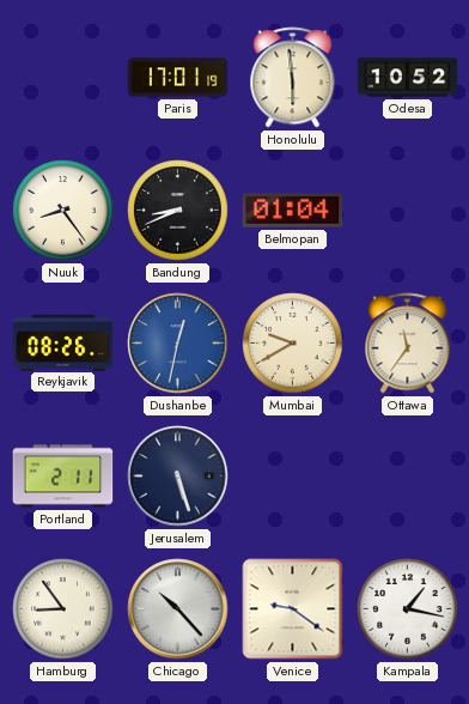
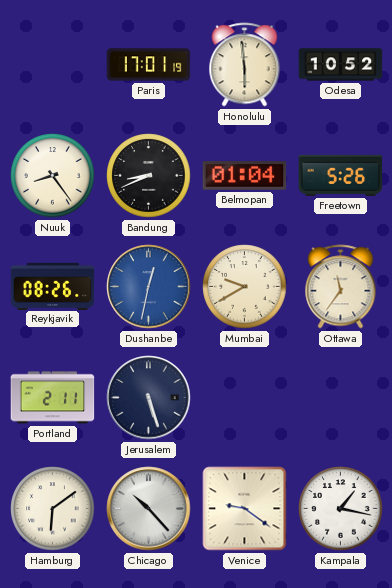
Freetown: none -> 5:26 (341, 175)
Hamburg: 8:54 -> 6:09 (53, 509)
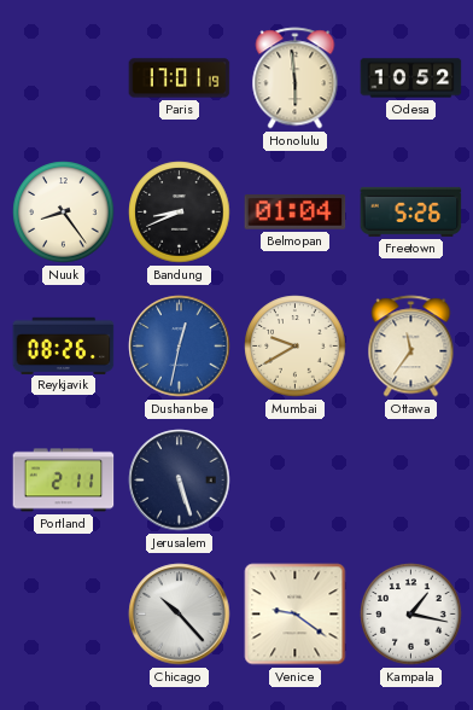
Hamburg: 6:09 -> none (53, 509)
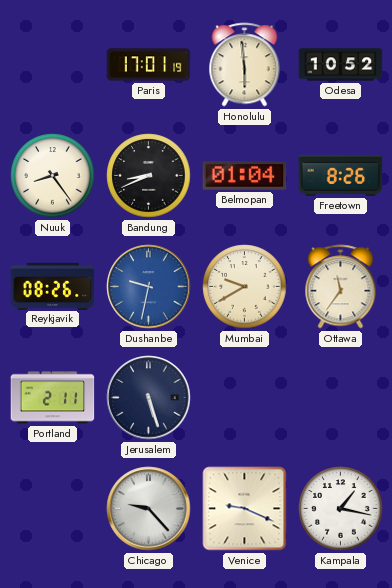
Freetown: 5:26 -> 8:26 (341, 175)
Dushanbe: 12:32 -> 9:32 (149, 287)
Chicago: 10:23 -> 9:23 (149, 509)
Venice: 9:21 -> 9:19 (245, 509)
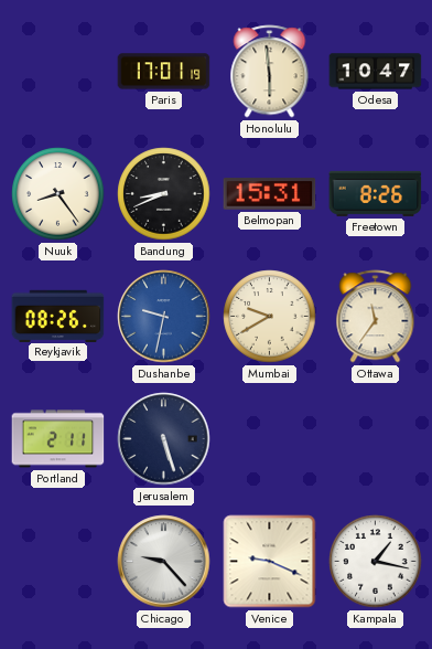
Odesa: 10:52 -> 10:47 (376, 72)
Belmopan: 01:04 -> 15:31 (270, 194)
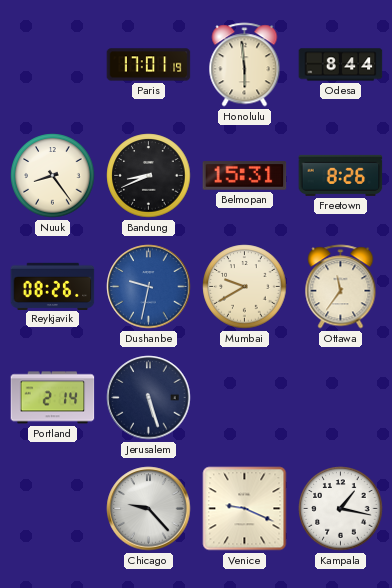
Odesa: 10:47 -> 8:44 (341, 65)
Portland: 2:11 -> 2:14 (53, 398)
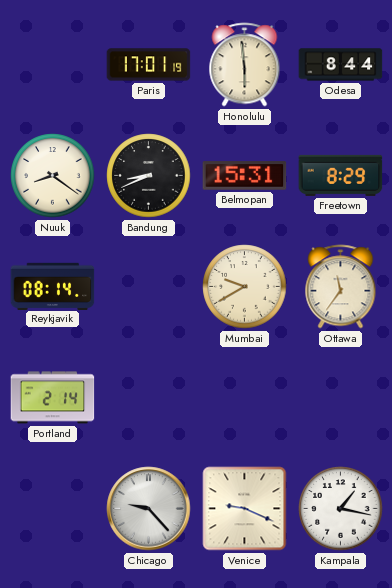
Nuuk: 8:24 -> 8:21 (53, 176)
Freetown: 8:26 -> 8:29 (341, 175)
Reykjavik: 08:26 -> 08:14 (53, 286)
Dushanbe: 9:32 -> none (149, 287)
Jerusalem: 5:27 -> none (149, 398)
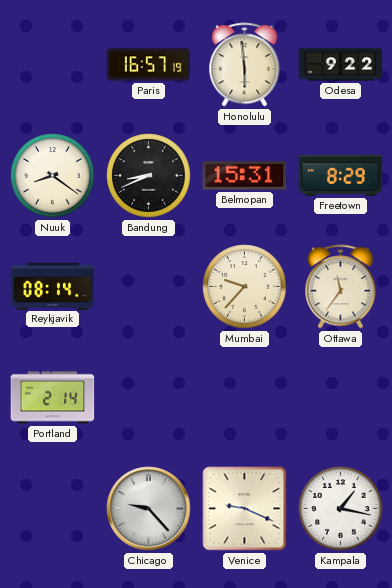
Paris: 17:01 -> 16:57 (149, 65)
Odesa: 8:44 -> 9:22 (341, 65)
Mumbai: 9:40 -> 9:37 (245, 287)
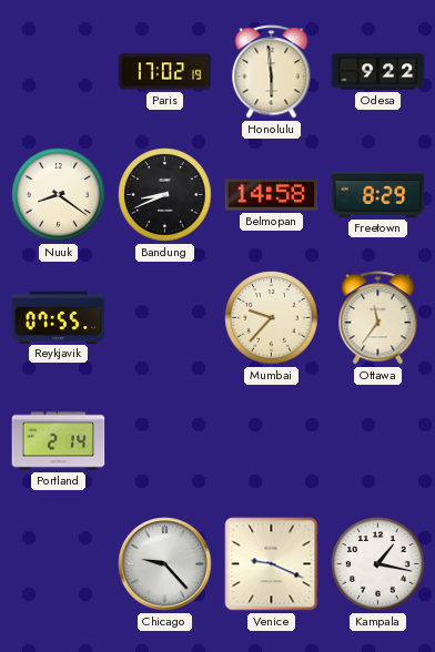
Paris: 16:57 -> 17:02 (165, 72)
Belmopan: 15:31 -> 14:58 (272, 195)
Reykjavik: 08:14 -> 07:55 (59, 317)
